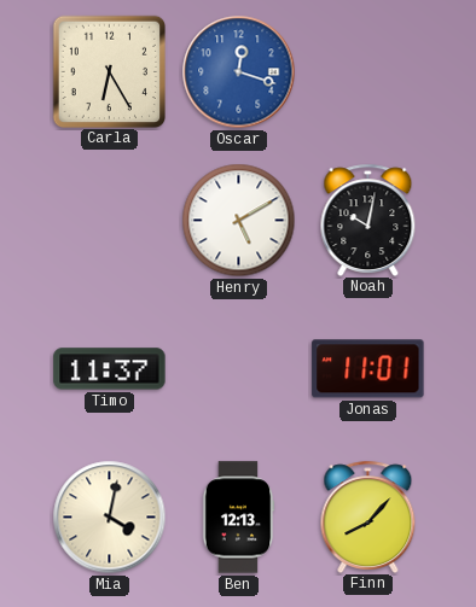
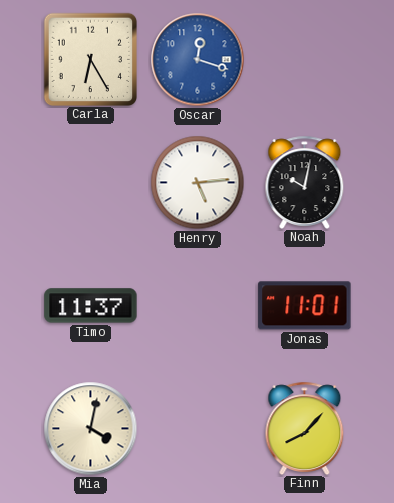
Henry: 5:10 -> 5:14 (198, 183)
Ben: 12:13 -> none (238, 518)
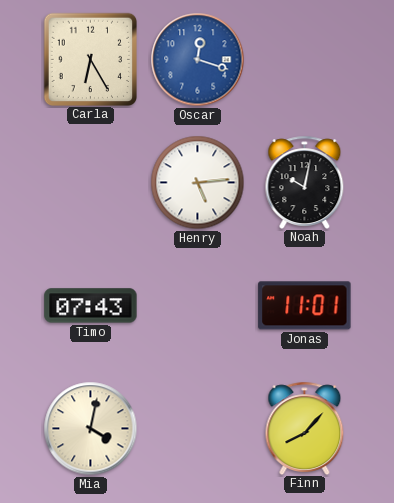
Timo: 11:37 -> 07:43 (91, 306)
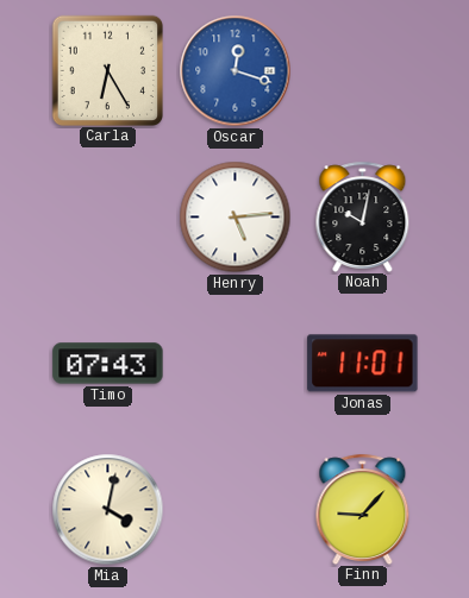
Finn: 8:07 -> 9:07 (363, 509)
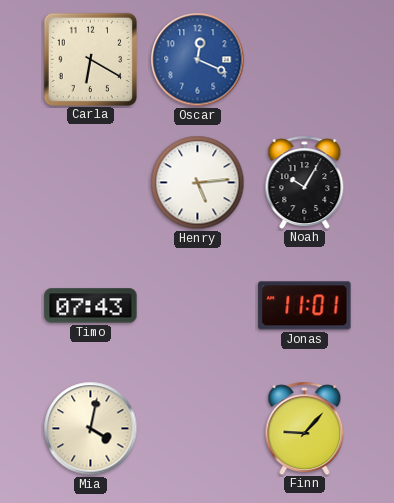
Carla: 6:25 -> 6:20 (90, 59)
Oscar: 12:18 -> 12:19 (198, 60)
Noah: 10:02 -> 10:05 (305, 182)
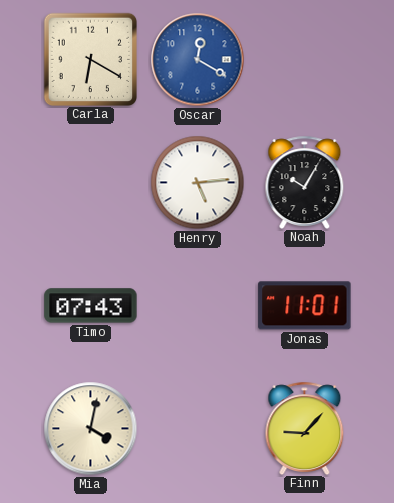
Oscar: 12:19 -> 12:20 (198, 60)
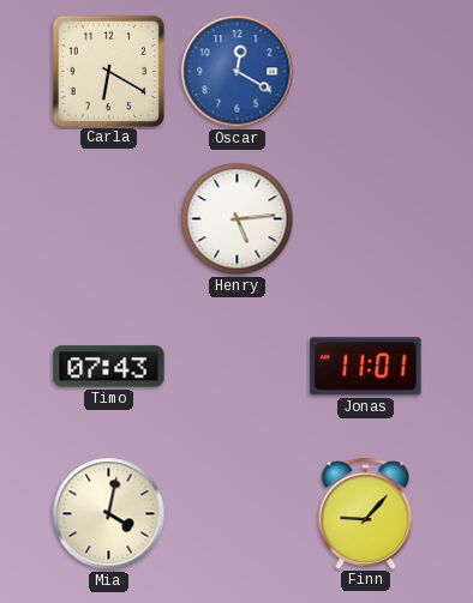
Noah: 10:05 -> none (305, 182)
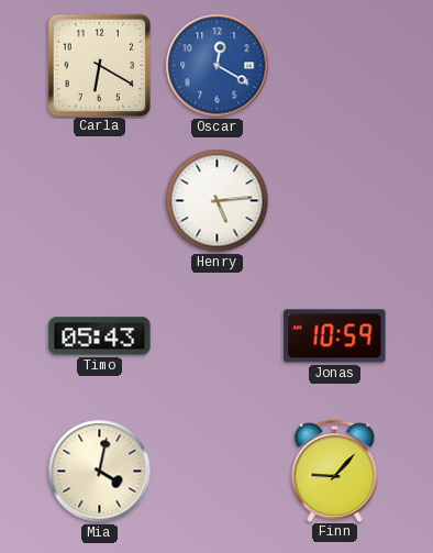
Timo: 07:43 -> 05:43 (100, 336)
Jonas: 11:01 -> 10:59 (335, 336)
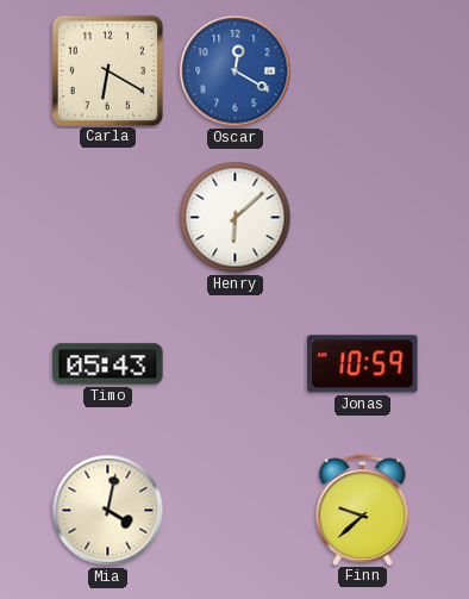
Henry: 5:14 -> 6:08 (236, 218)
Finn: 9:07 -> 9:38 (363, 510)
